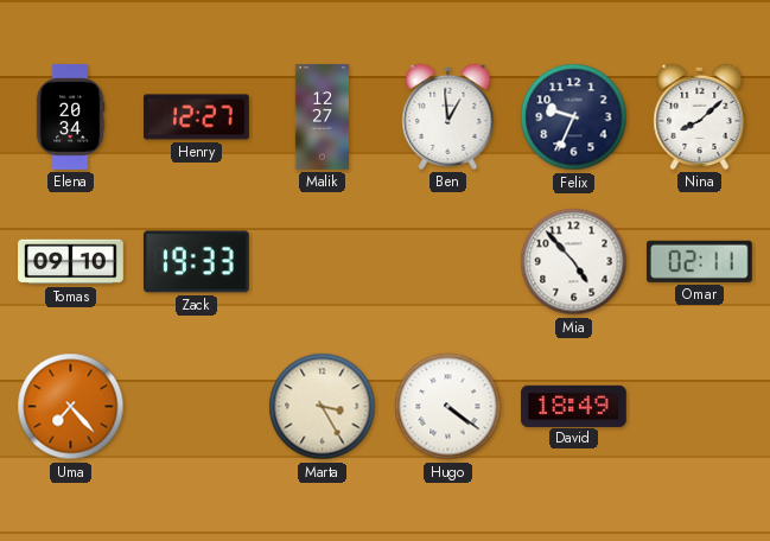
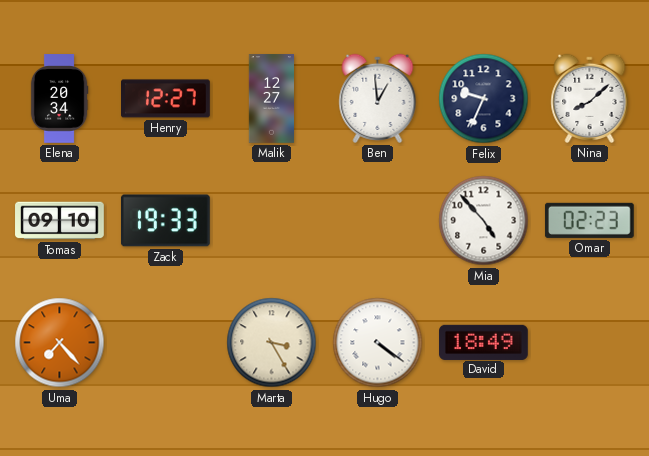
Omar: 02:11 -> 02:23 (589, 220)
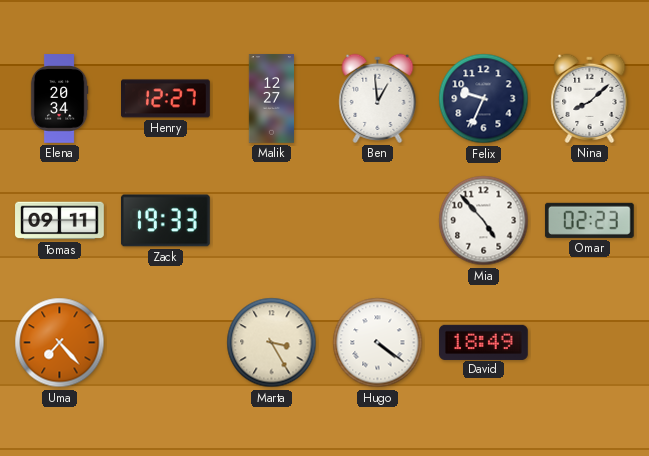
Tomas: 09:10 -> 09:11 (60, 221)
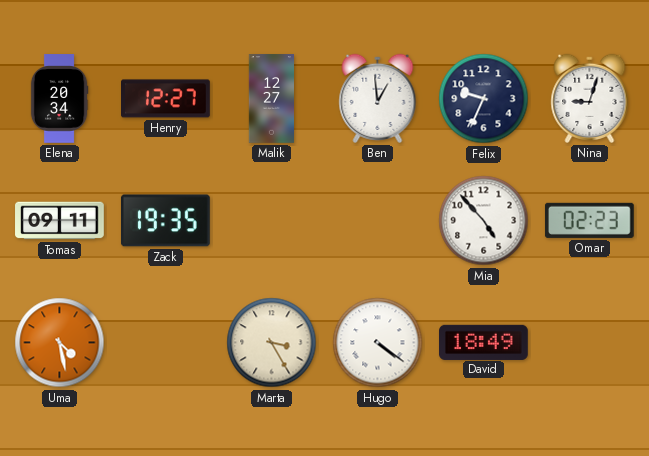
Nina: 8:08 -> 9:03 (590, 98)
Zack: 19:33 -> 19:35 (165, 221)
Uma: 7:23 -> 4:28 (60, 343)
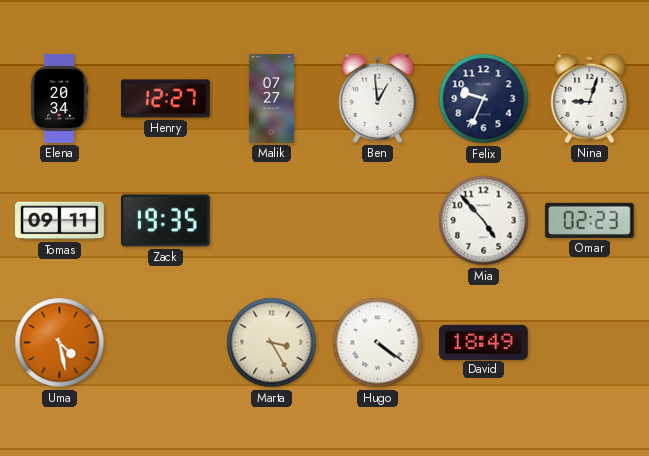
Malik: 12:27 -> 07:27 (271, 99)
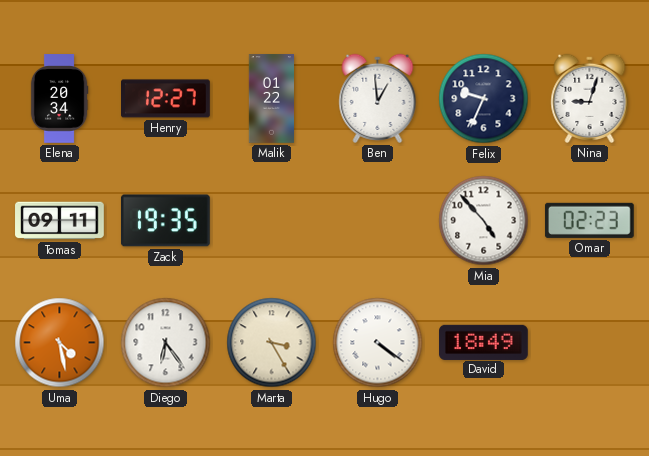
Malik: 07:27 -> 01:22 (271, 99)
Diego: none -> 6:24 (166, 343)
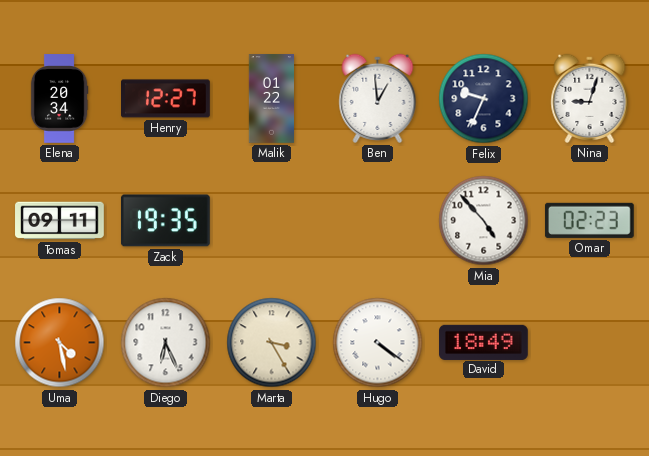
Diego: 6:24 -> 6:26 (166, 343)
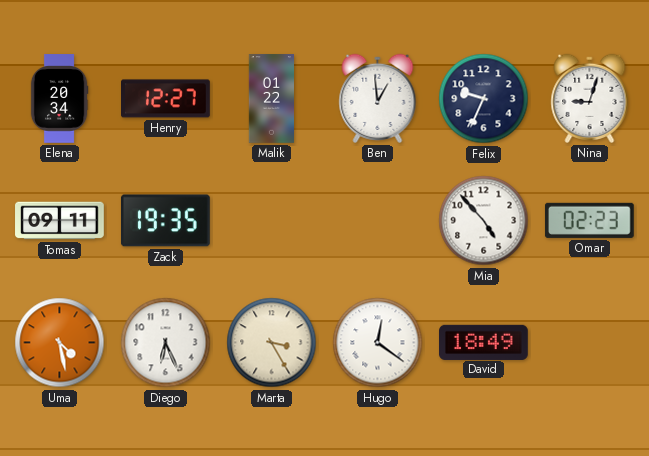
Hugo: 4:21 -> 12:21 (378, 343)
